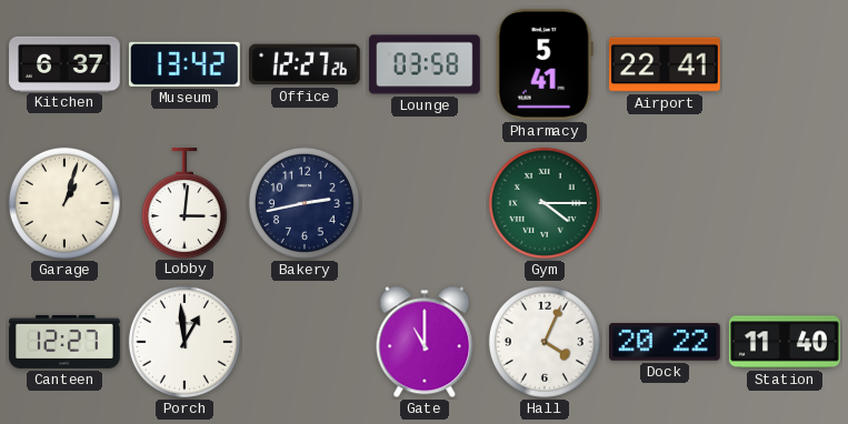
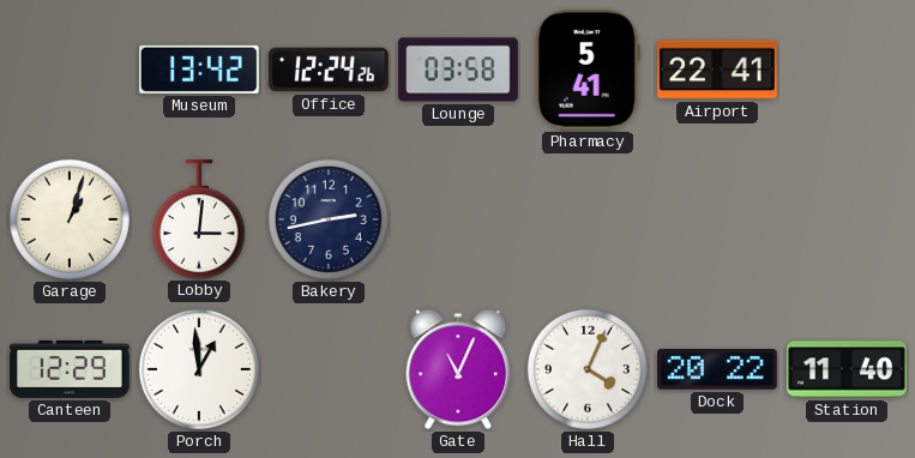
Kitchen: 6:37 -> none (64, 63)
Office: 12:27 -> 12:24 (330, 70)
Gym: 4:15 -> none (545, 203)
Canteen: 12:27 -> 12:29 (70, 369)
Gate: 11:00 -> 11:04 (458, 369)
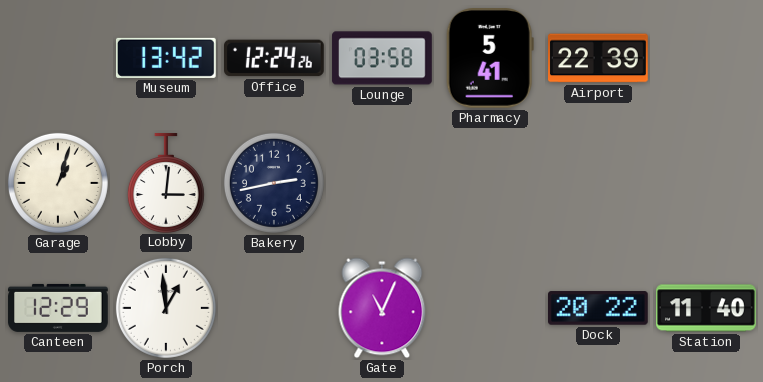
Airport: 22:41 -> 22:39 (599, 58)
Hall: 4:04 -> none (588, 369)
